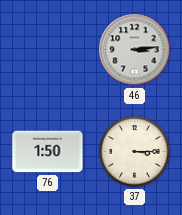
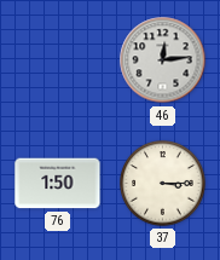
46: 3:14 -> 12:14 (163, 60)
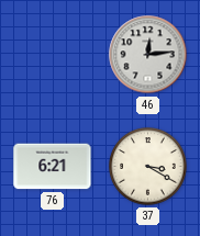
76: 1:50 -> 6:21 (53, 167)
37: 3:15 -> 3:20 (148, 167)
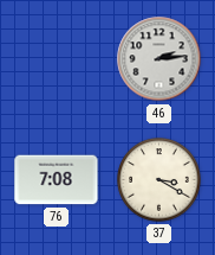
46: 12:14 -> 2:14 (159, 59)
76: 6:21 -> 7:08 (57, 180)
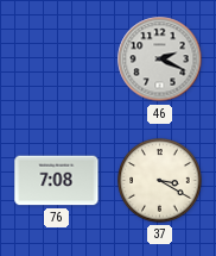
46: 2:14 -> 2:19 (160, 60)
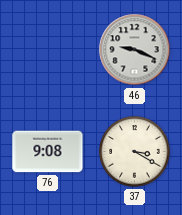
46: 2:19 -> 9:19 (135, 50)
76: 7:08 -> 9:08 (48, 152)
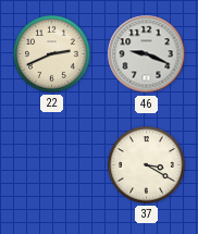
22: none -> 2:41 (52, 54)
76: 9:08 -> none (48, 152)
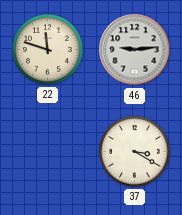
22: 2:41 -> 11:48 (48, 50)
46: 9:19 -> 9:14 (135, 50)
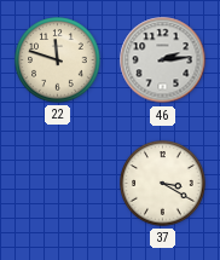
46: 9:14 -> 2:14 (163, 60)
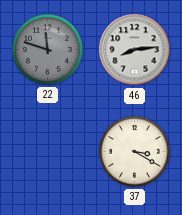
22 dial: cream -> grey (48, 50)
46: 2:14 -> 8:14 (135, 50)
